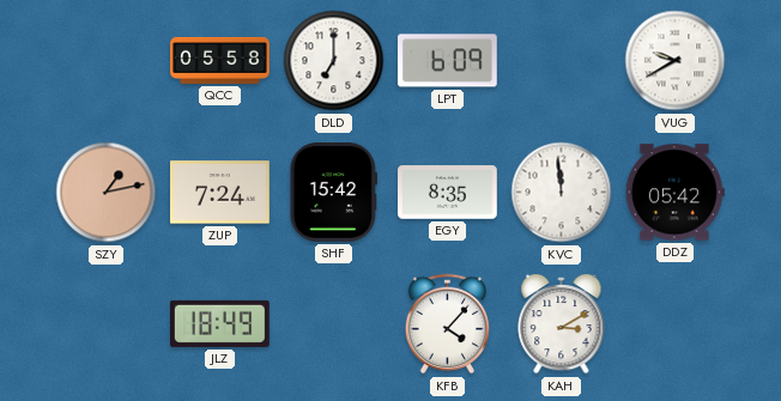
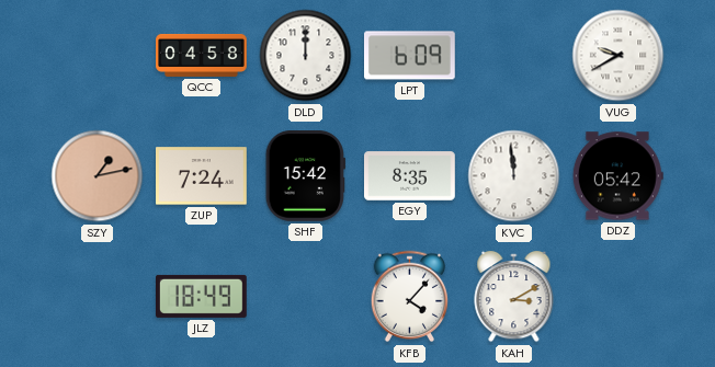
QCC: 05:58 -> 04:58 (202, 55)
DLD: 7:00 -> 12:00 (306, 56)
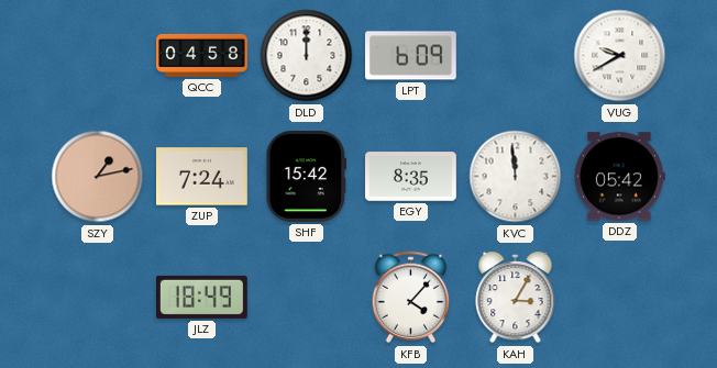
KAH: 3:10 -> 3:05 (516, 298)
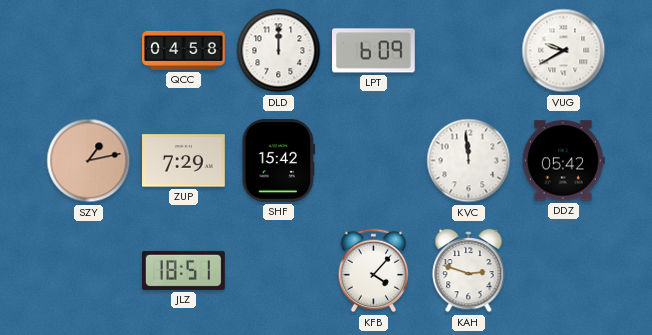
ZUP: 7:24 -> 7:29 (184, 161)
EGY: 8:35 -> none (411, 177)
JLZ: 18:49 -> 18:51 (184, 270)
KAH: 3:05 -> 2:48 (469, 271)
